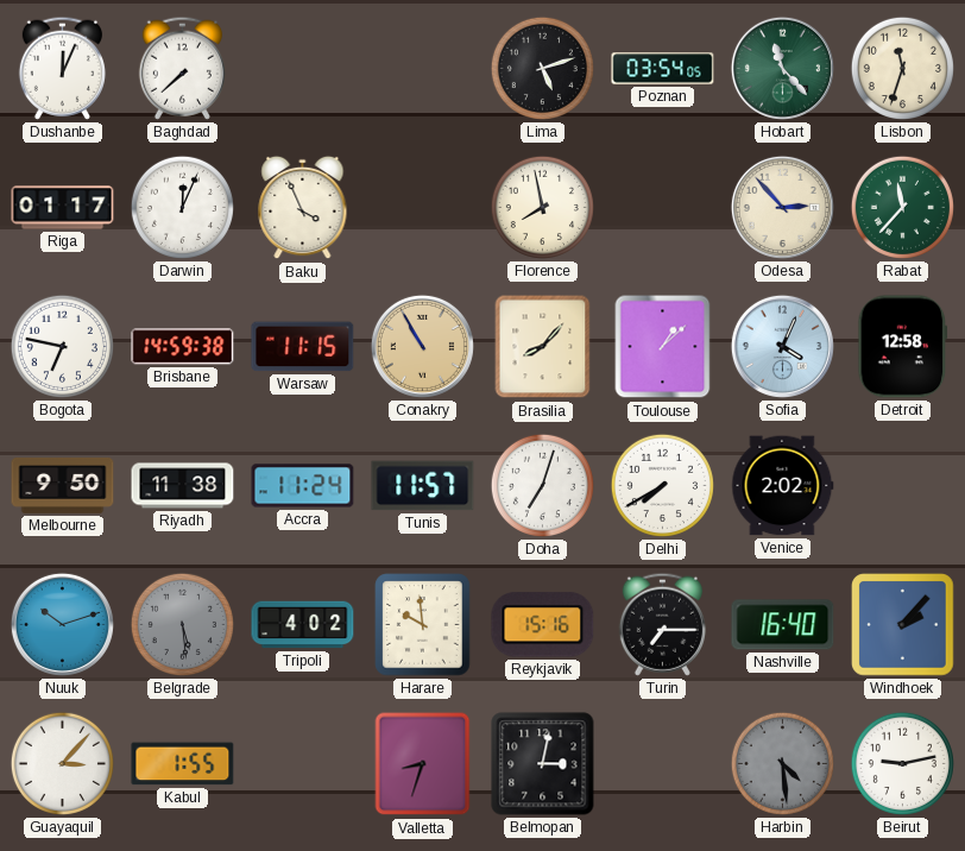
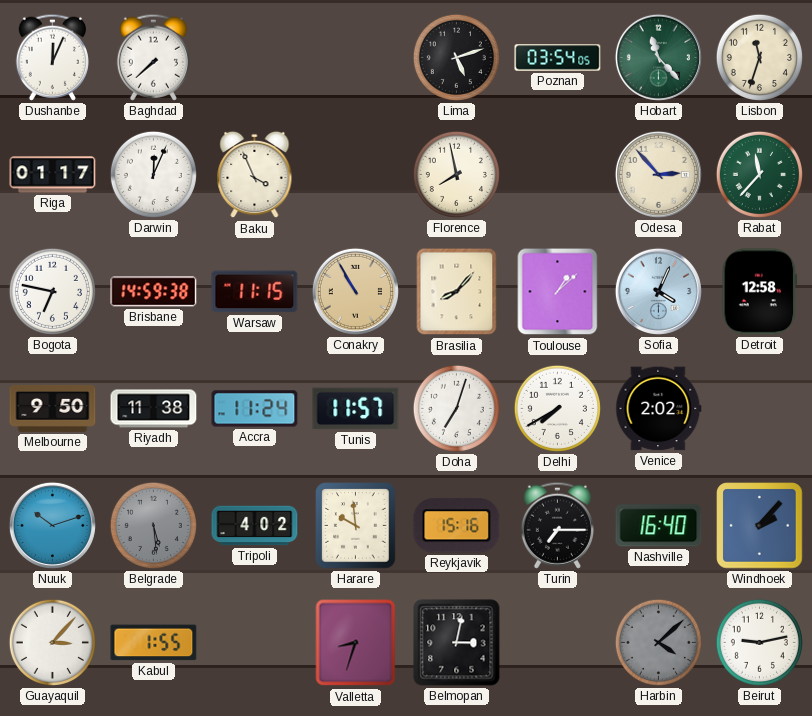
Harbin: 4:29 -> 4:08 (658, 642)
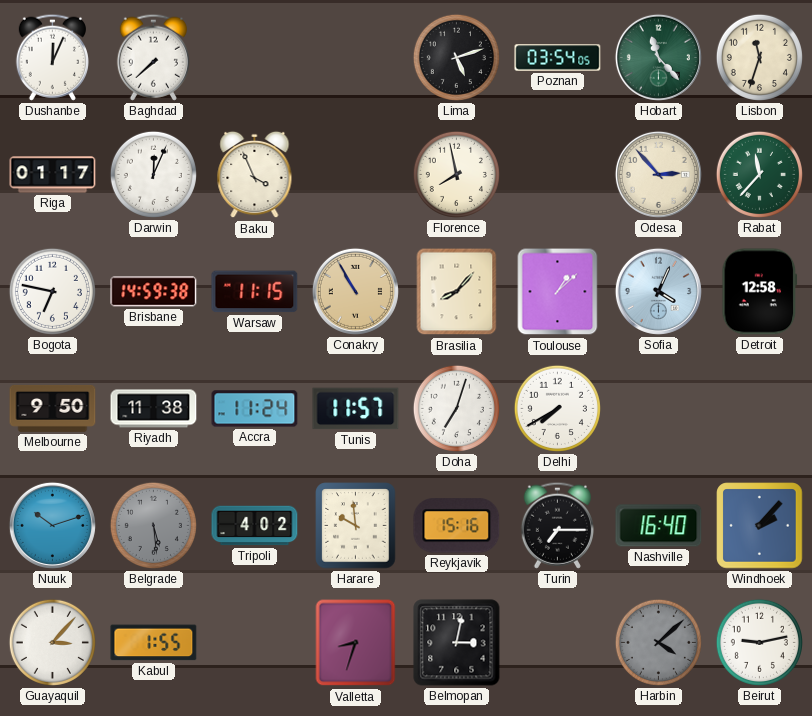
Venice: 2:02 -> none (659, 409)
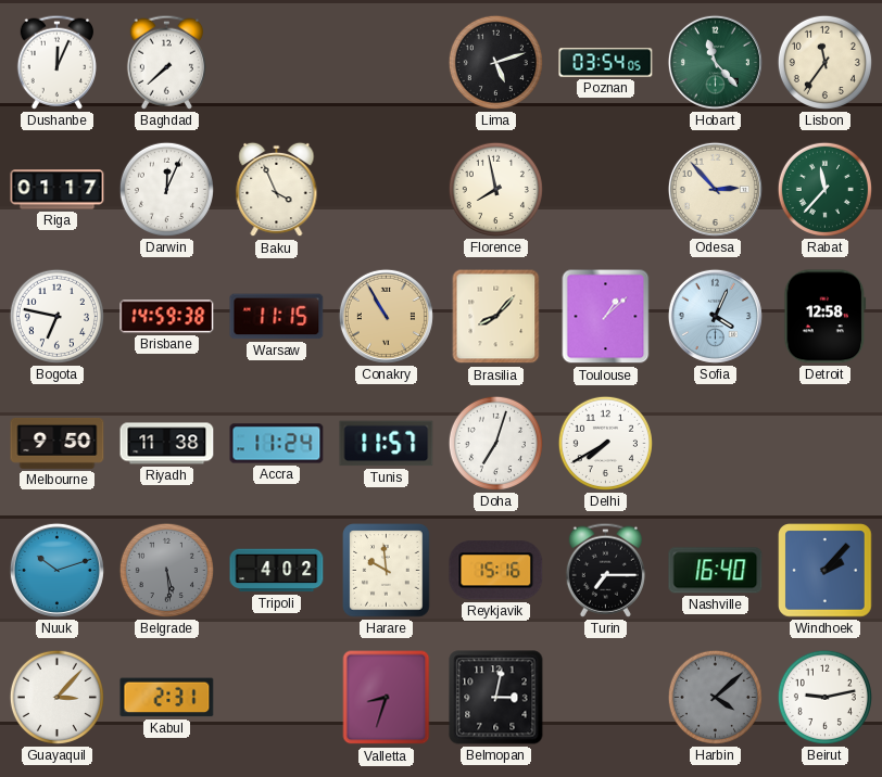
Lisbon: 11:33 -> 11:36 (824, 62)
Kabul: 1:55 -> 2:31 (167, 698)
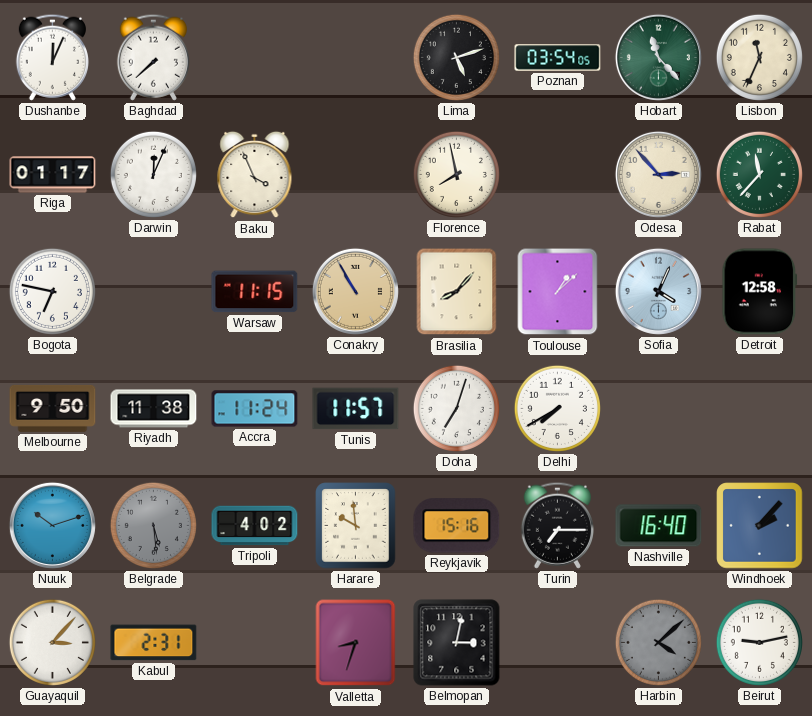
Lisbon: 11:36 -> 11:34 (759, 57)
Brisbane: 14:59 -> none (167, 317)
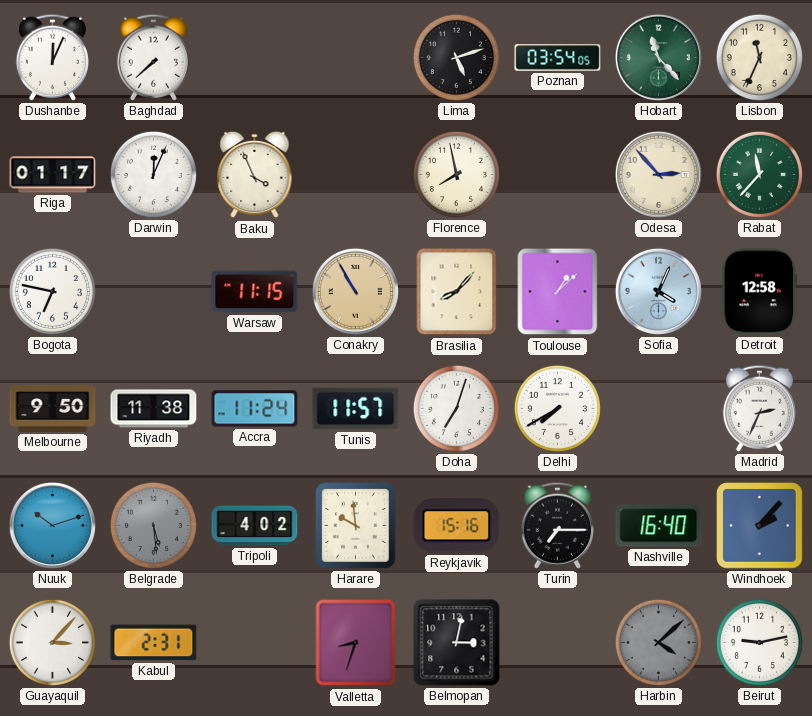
Madrid: none -> 2:34 (759, 408)
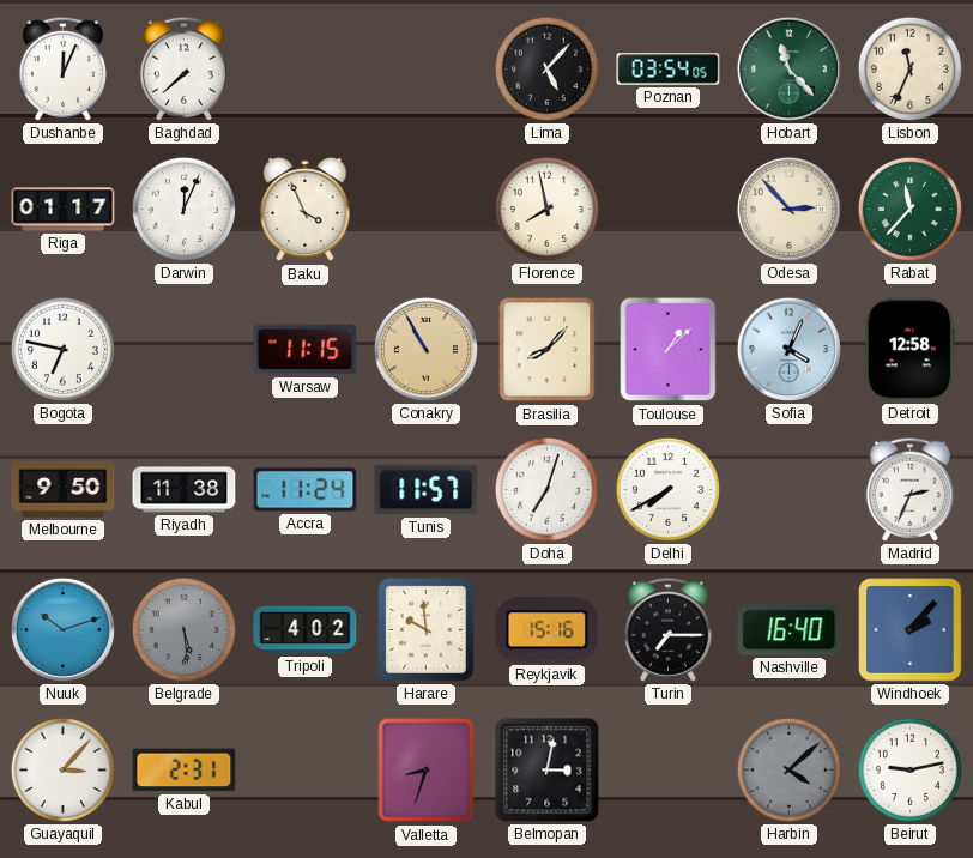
Lima: 5:12 -> 5:07 (546, 68)
